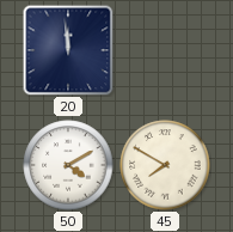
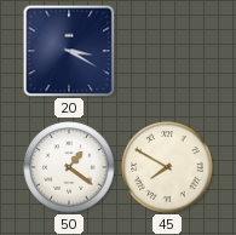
20: 11:59 -> 3:20 (69, 51)
50: 4:10 -> 1:21 (69, 167)
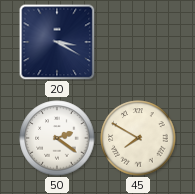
50: 1:21 -> 2:21 (57, 138)
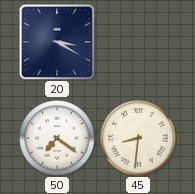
50: 2:21 -> 7:21 (57, 138)
45: 7:50 -> 8:31 (138, 138)
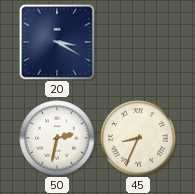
50: 7:21 -> 2:32 (57, 138)
45: 8:31 -> 8:34 (138, 138)
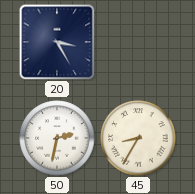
20: 3:20 -> 3:25 (57, 42)
45: 8:34 -> 8:35 (138, 138)
